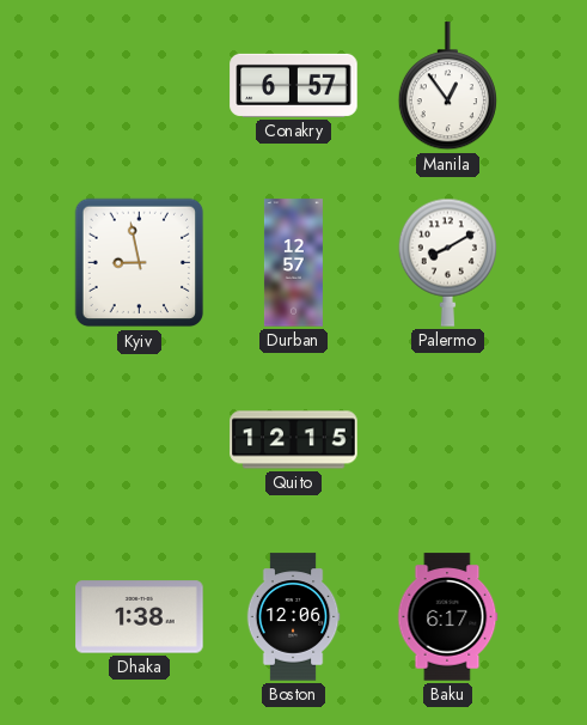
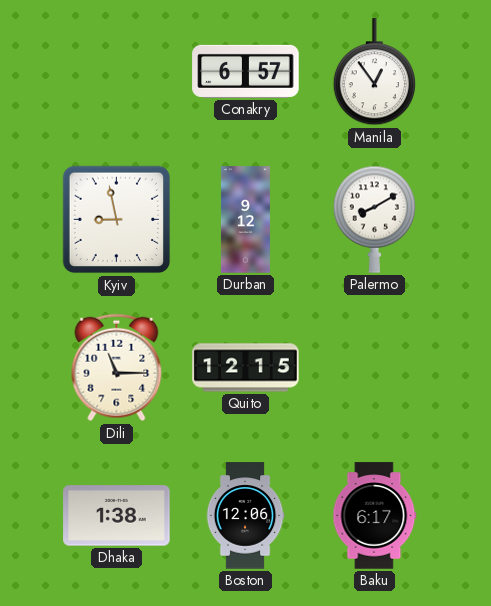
Durban: 12:57 -> 9:12 (245, 220)
Dili: none -> 11:15 (117, 368)
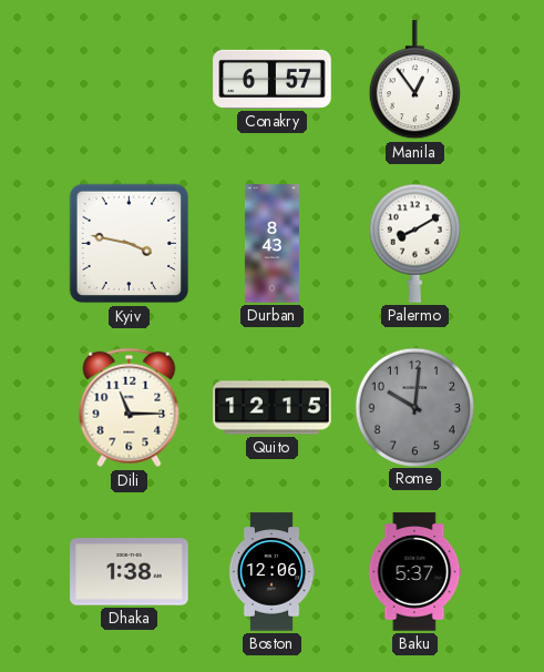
Kyiv: 8:58 -> 3:47 (130, 244)
Durban: 9:12 -> 8:43 (271, 244)
Rome: none -> 10:01 (414, 407)
Baku: 6:17 -> 5:37 (414, 572)
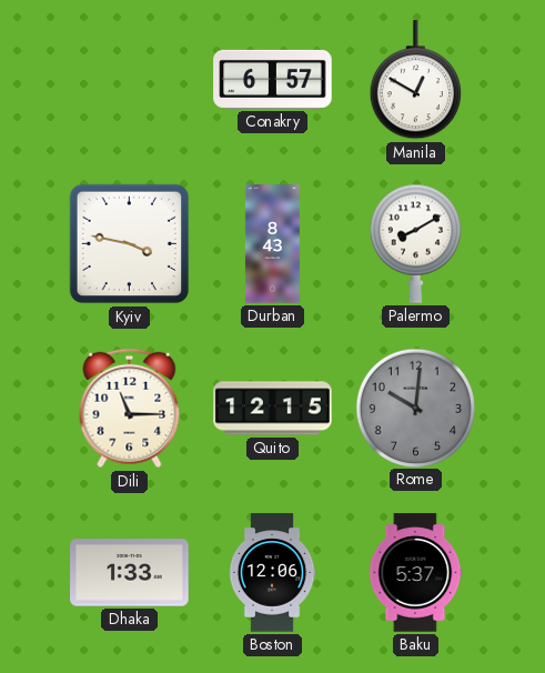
Manila: 12:54 -> 12:50 (415, 80)
Dhaka: 1:38 -> 1:33 (130, 573)
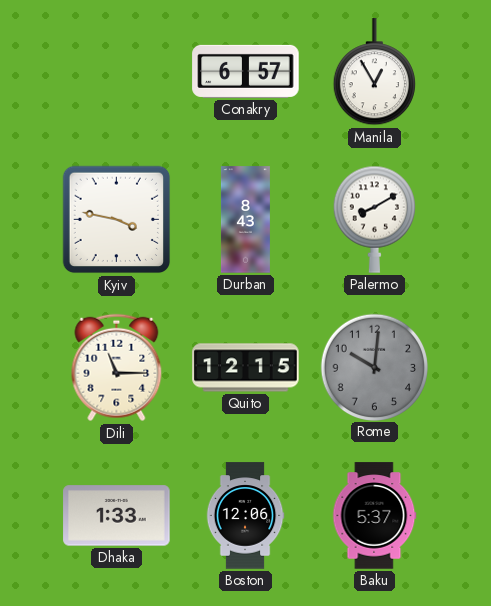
Manila: 12:50 -> 12:55 (374, 72)
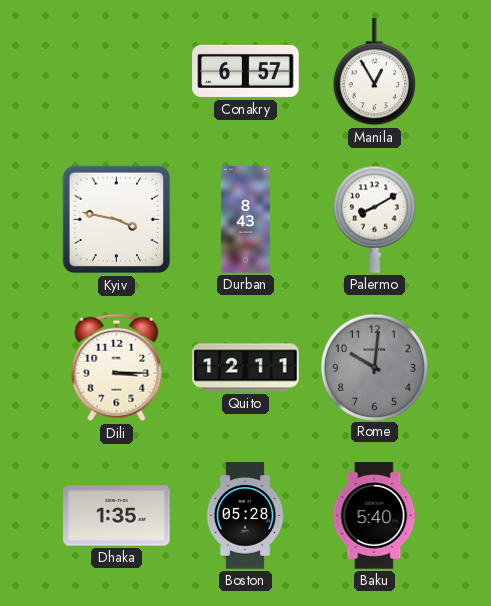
Dili: 11:15 -> 3:15 (117, 368)
Quito: 12:15 -> 12:11 (246, 368)
Dhaka: 1:33 -> 1:35 (117, 516)
Boston: 12:06 -> 05:28 (245, 516)
Baku: 5:37 -> 5:40 (374, 516)
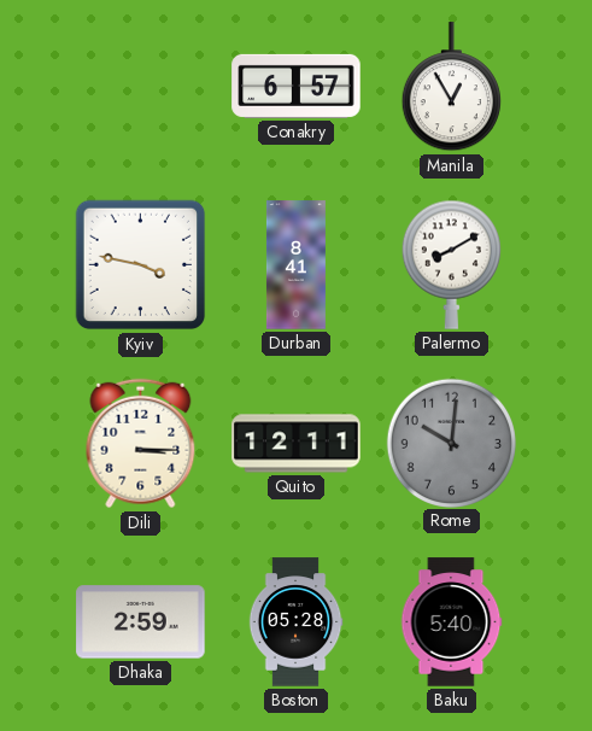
Durban: 8:43 -> 8:41 (295, 265)
Dhaka: 1:35 -> 2:59 (141, 622)
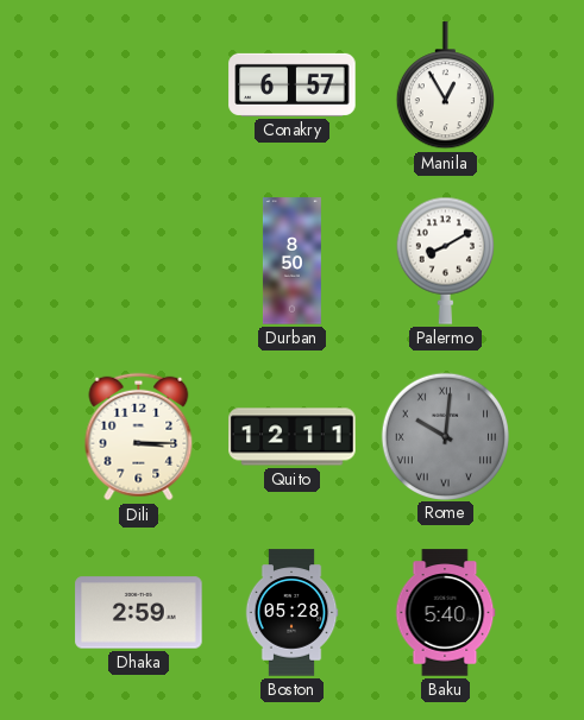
Kyiv: 3:47 -> none (141, 265)
Durban: 8:41 -> 8:50 (291, 261)
Rome numerals: Arabic -> Roman (445, 436)
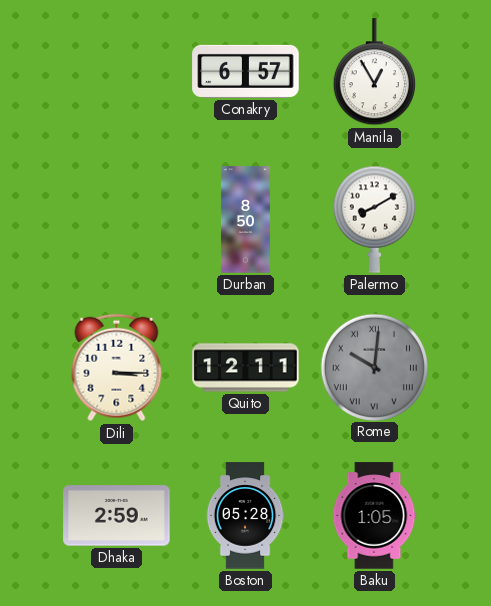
Baku: 5:40 -> 1:05 (374, 516)
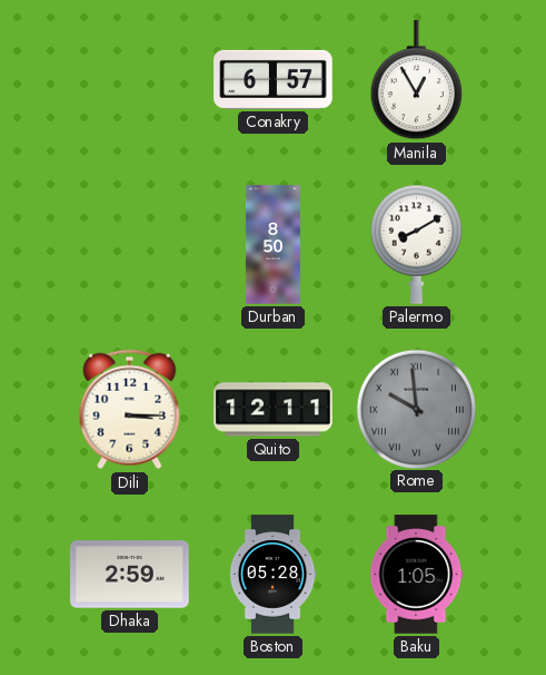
Rome: 10:01 -> 9:59 (416, 409)
